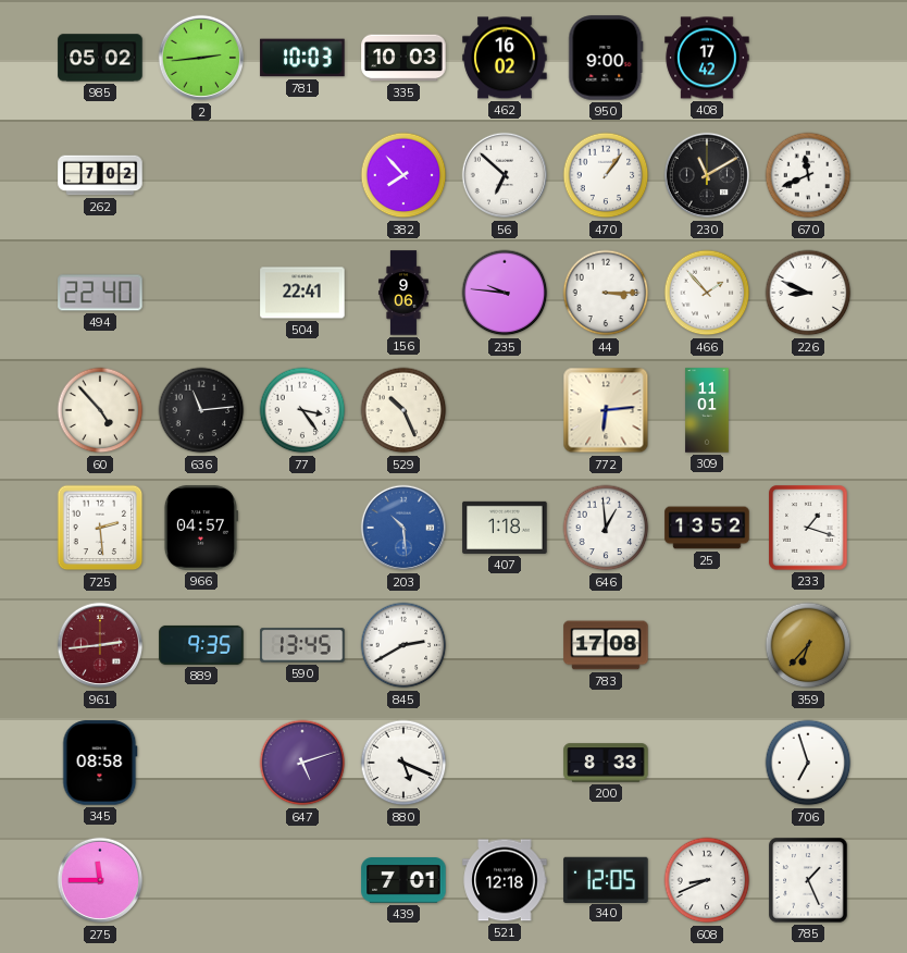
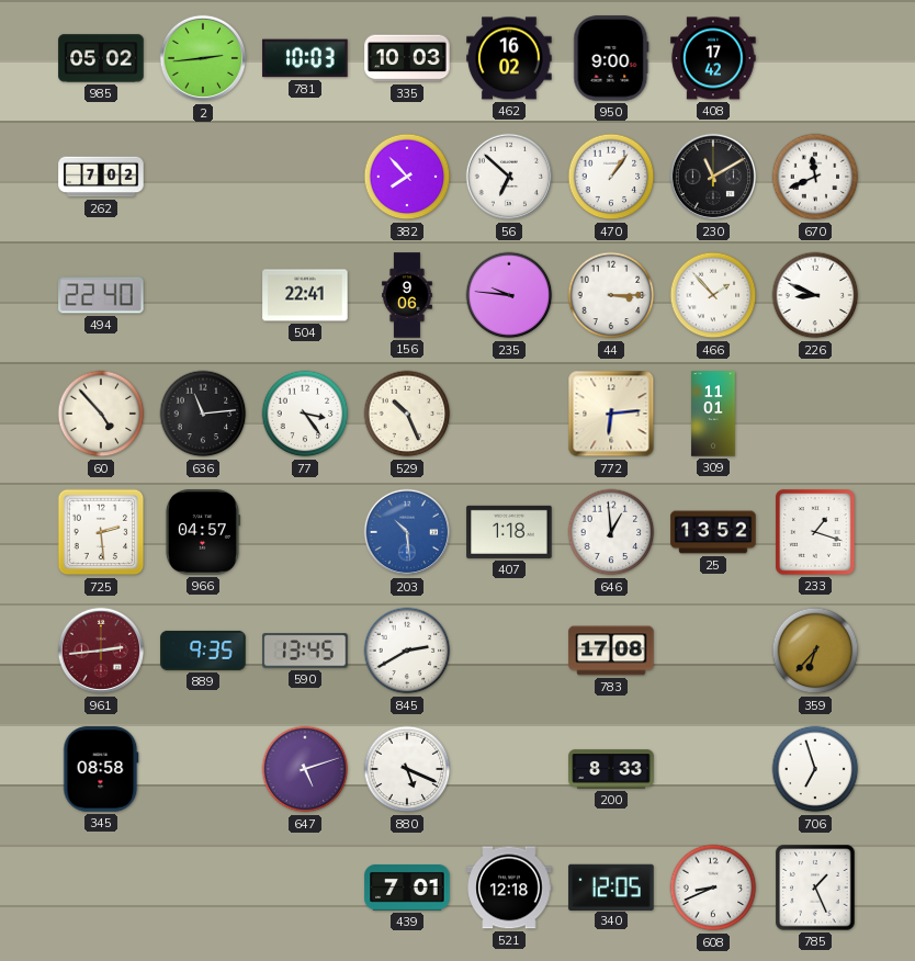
275: 11:45 -> none (100, 880)
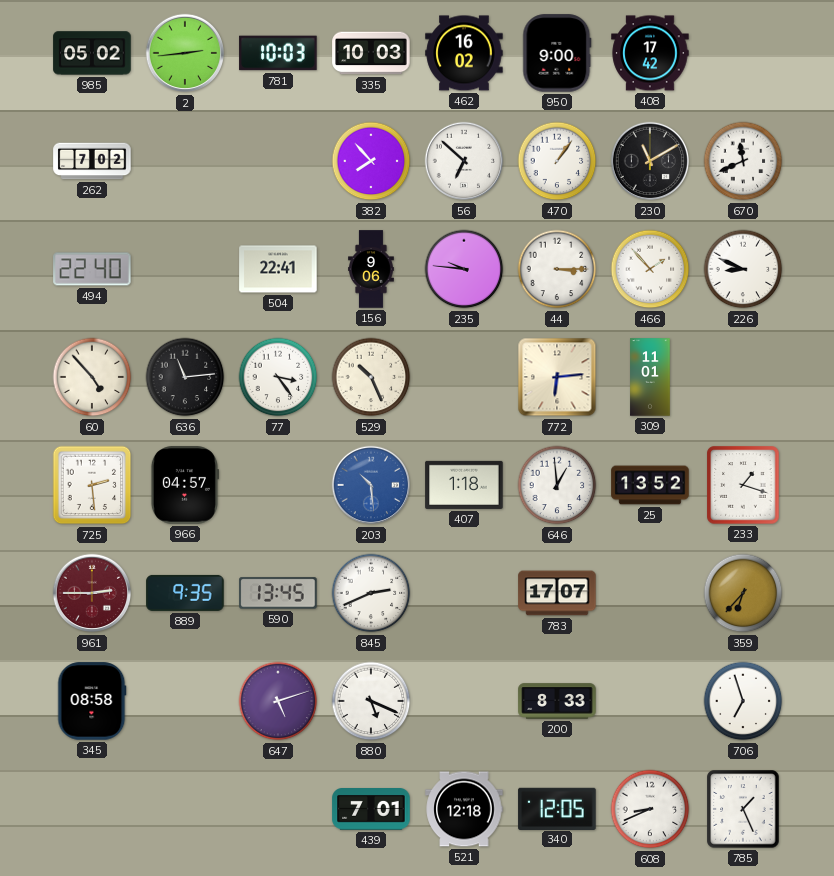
961: 2:44 -> 2:45 (92, 593)
845: 2:40 -> 2:41 (371, 593)
783: 17:08 -> 17:07 (557, 593)
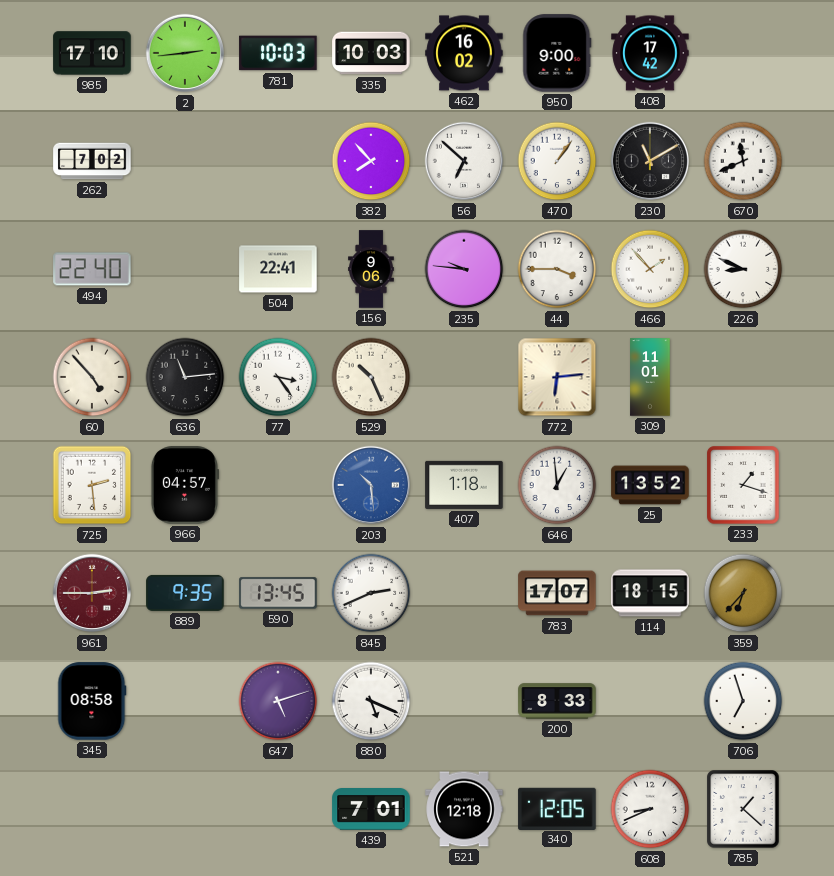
985: 05:02 -> 17:10 (92, 53)
44: 3:15 -> 3:45 (557, 269)
114: none -> 18:15 (650, 593)
785: 1:26 -> 1:22 (743, 809)
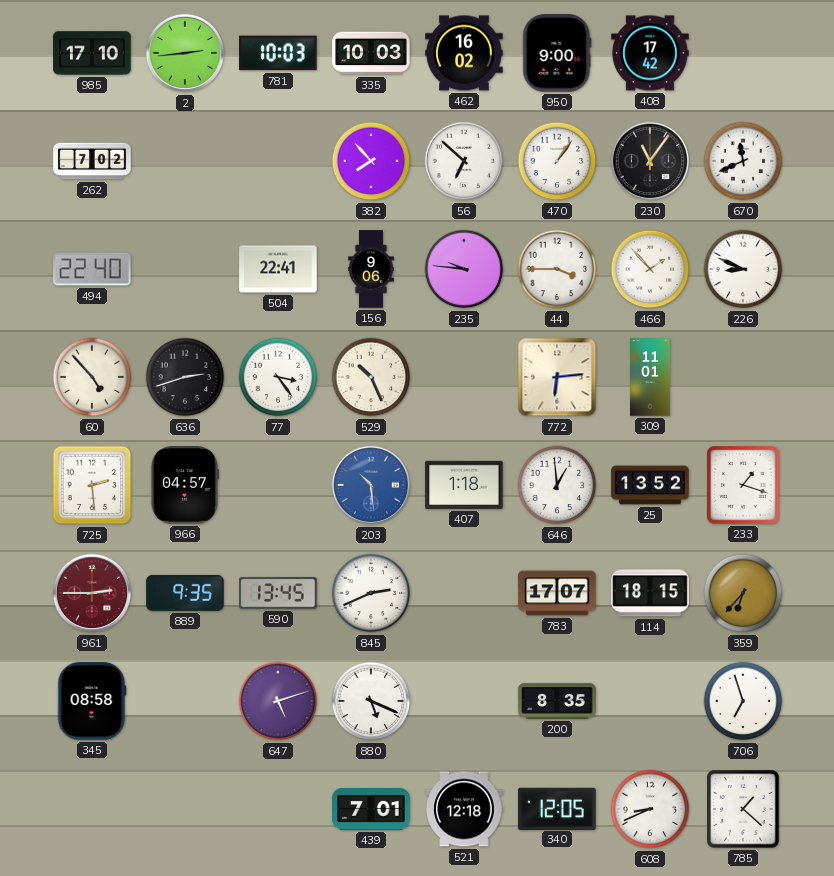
230: 11:10 -> 11:06 (650, 161)
636: 11:14 -> 2:42 (185, 377)
200: 8:33 -> 8:35 (557, 701)
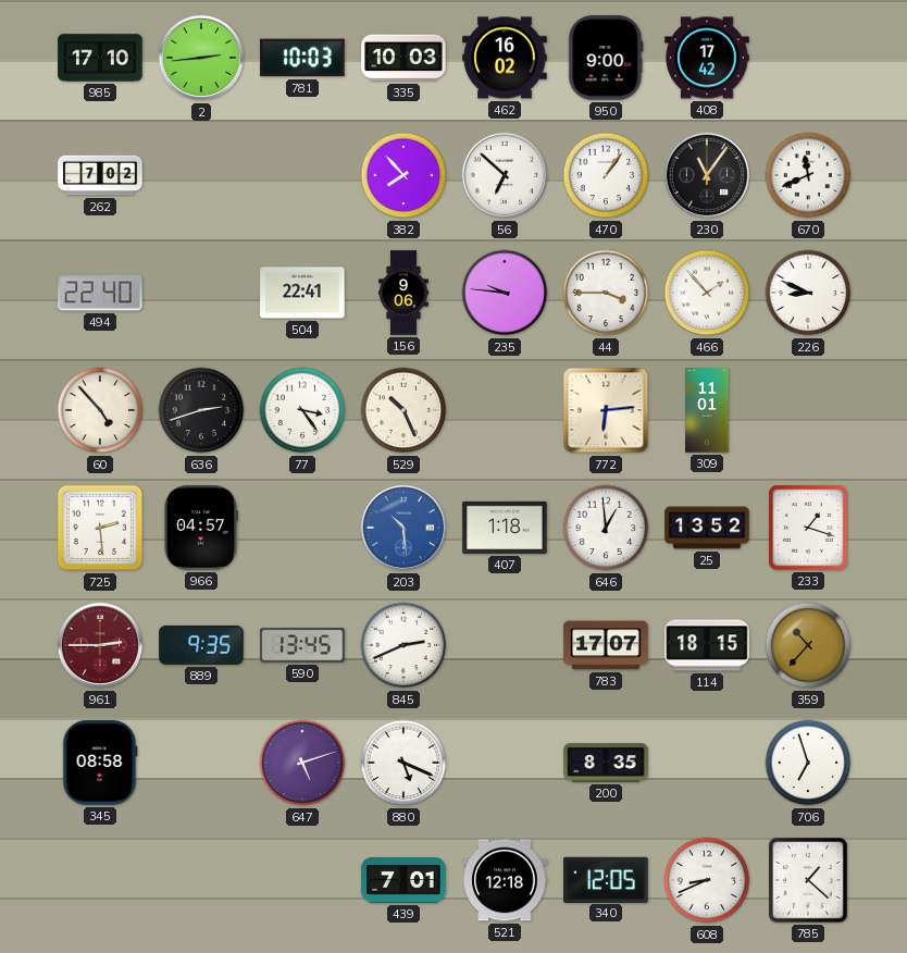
359: 6:37 -> 10:37 (808, 645)
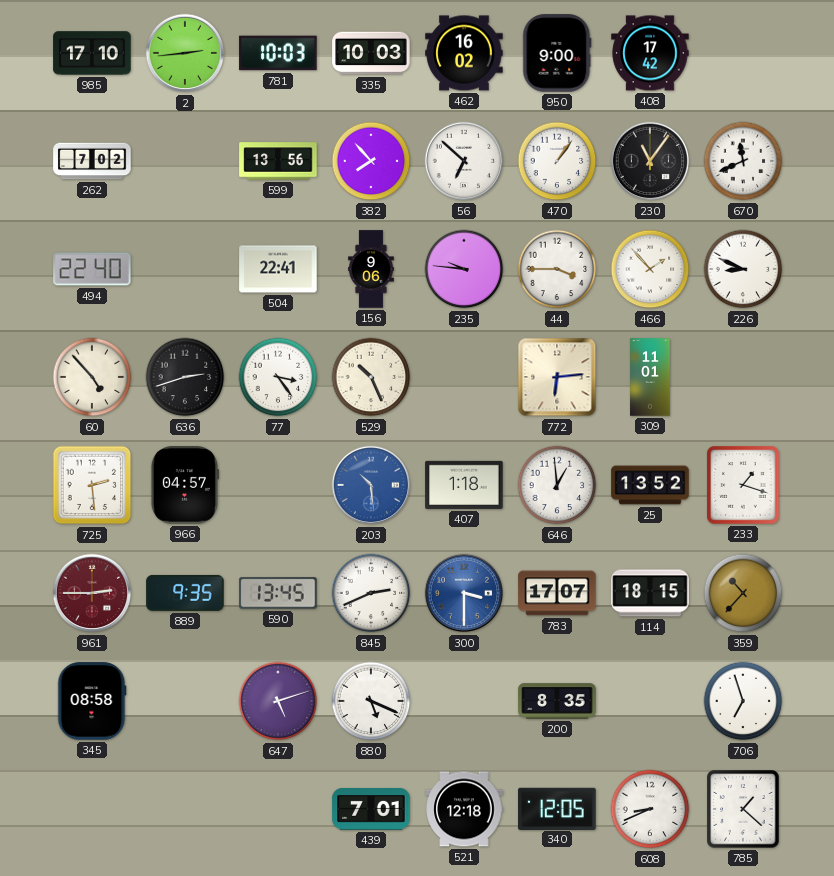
599: none -> 13:56 (278, 161)
300: none -> 3:30 (464, 593)
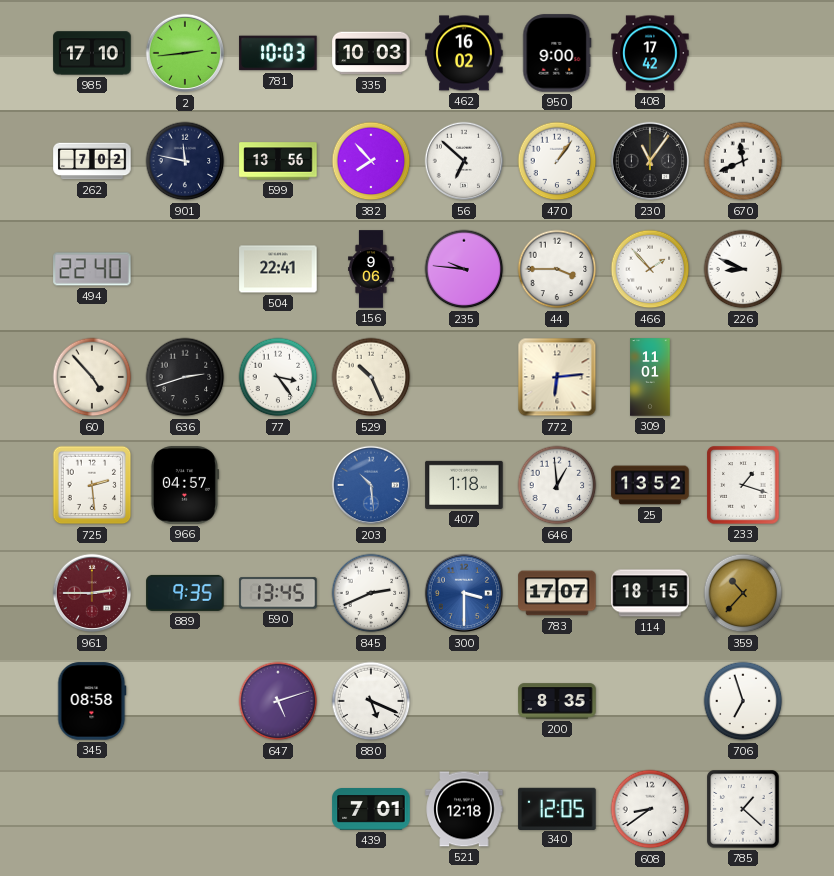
901: none -> 11:47 (185, 161)
608: 8:41 -> 8:39 (650, 809)
